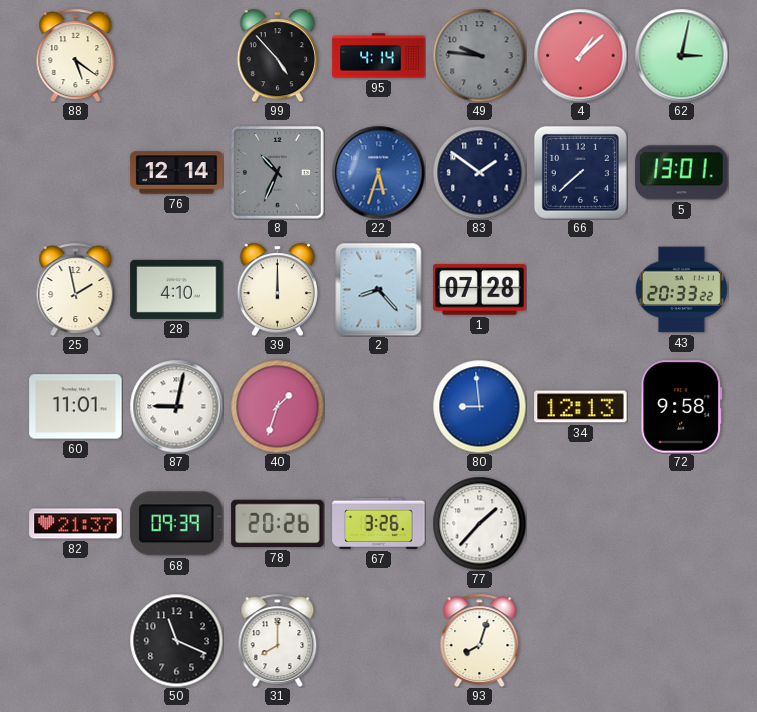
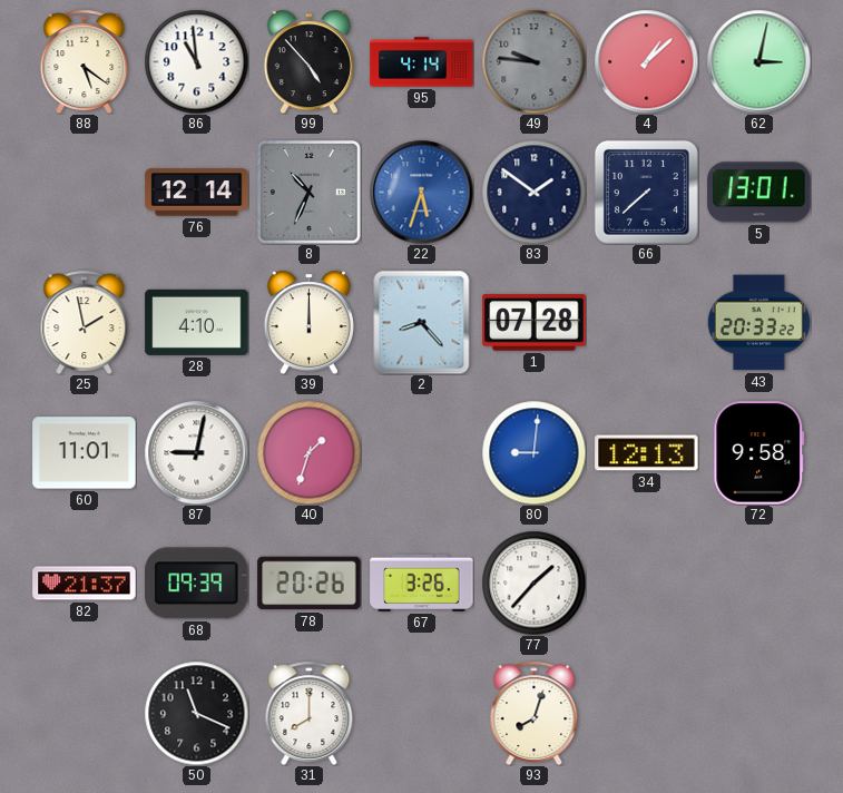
86: none -> 10:59 (196, 61)
80: 8:59 -> 9:01 (533, 452)
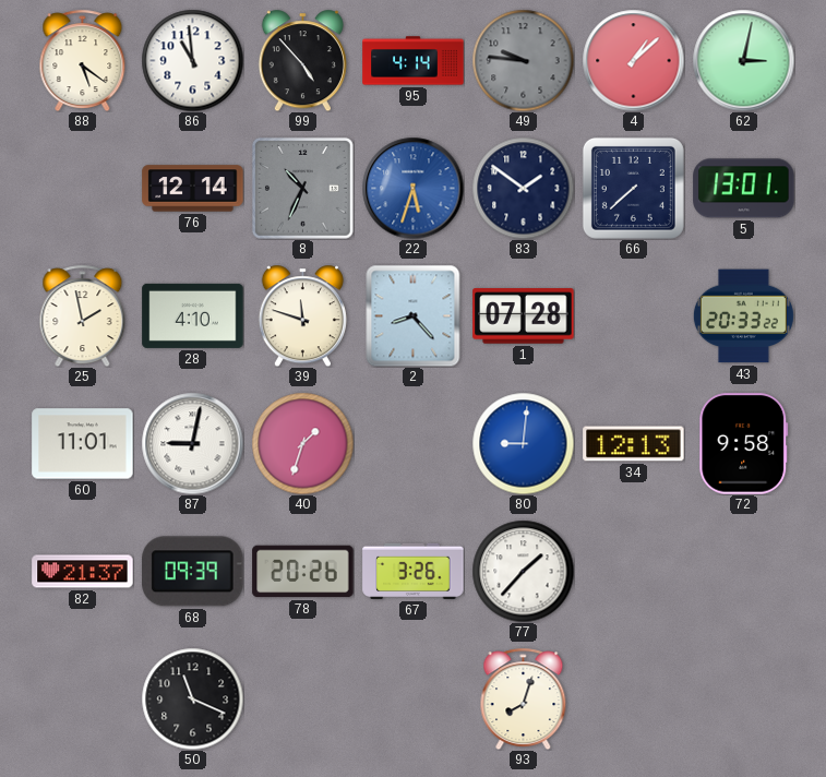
39: 12:00 -> 11:48 (302, 315)
31: 8:00 -> none (310, 713)
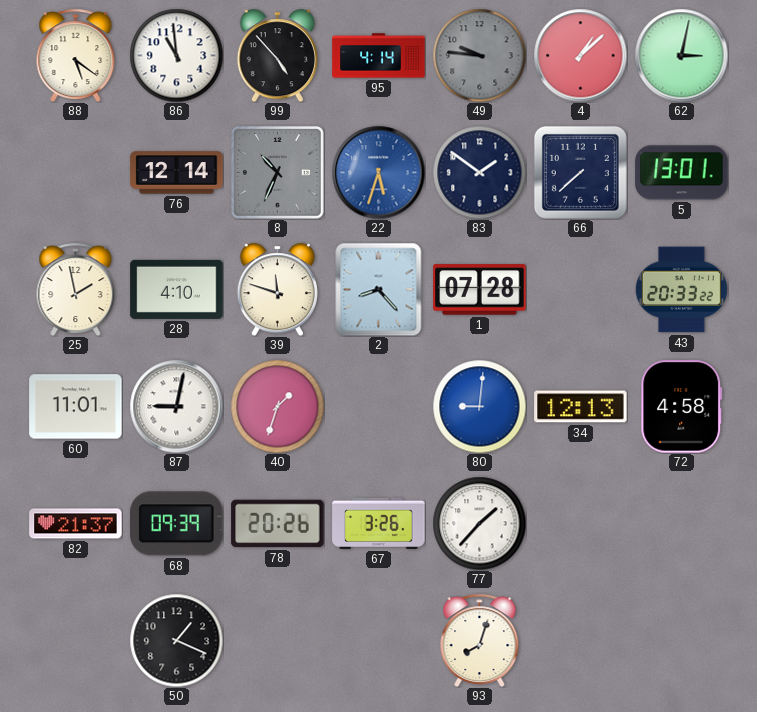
72: 9:58 -> 4:58 (682, 407)
50: 11:19 -> 1:19 (176, 640)
